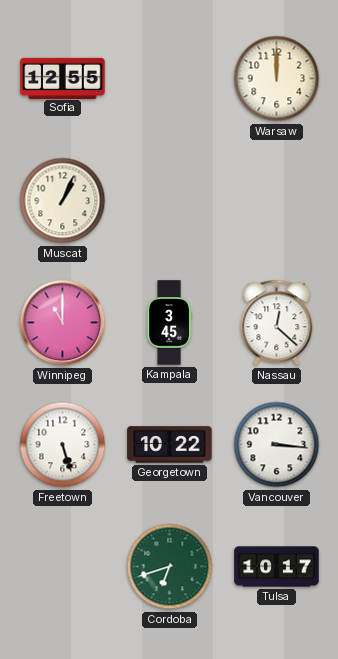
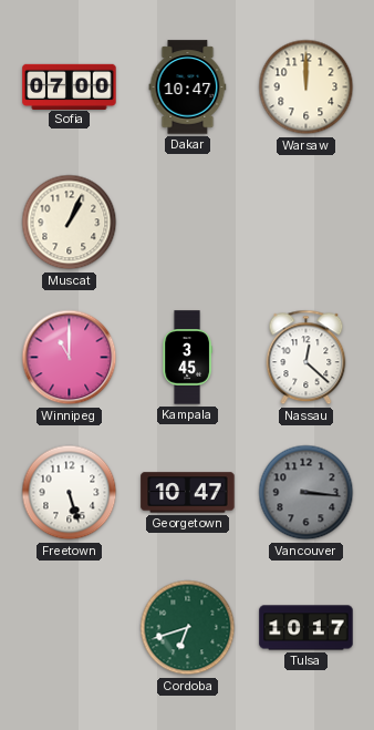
Sofia: 12:55 -> 07:00 (70, 86)
Dakar: none -> 10:47 (188, 88)
Georgetown: 10:22 -> 10:47 (188, 493)
Vancouver dial: white -> grey (307, 493)
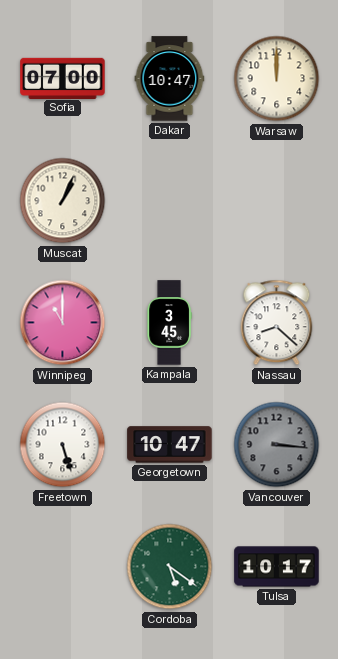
Nassau: 12:22 -> 8:22 (277, 323)
Cordoba: 6:42 -> 5:21 (170, 567)
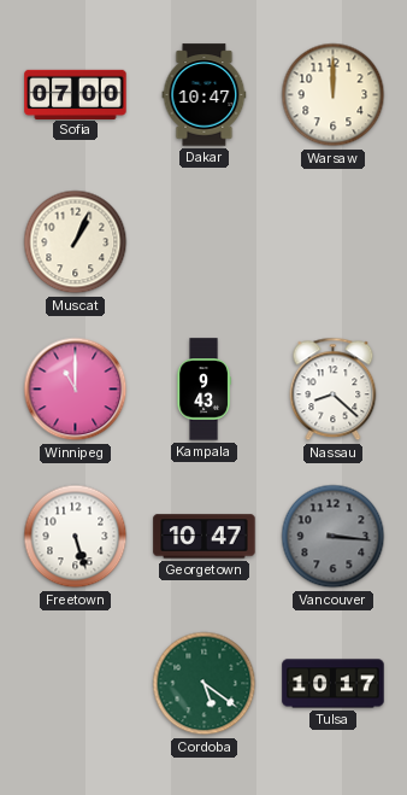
Kampala: 3:45 -> 9:43 (203, 390)
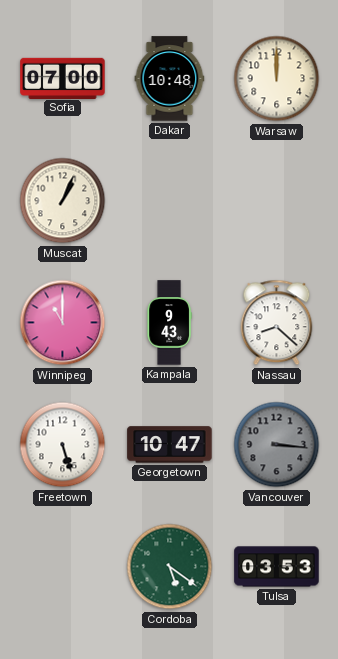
Dakar: 10:47 -> 10:48 (170, 79)
Tulsa: 10:17 -> 03:53 (277, 567)
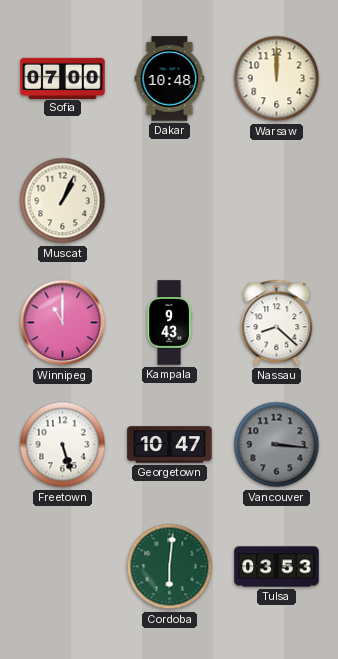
Cordoba: 5:21 -> 6:01 (170, 567)
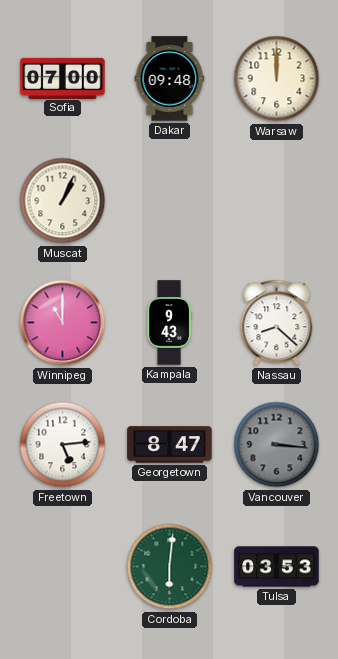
Dakar: 10:48 -> 09:48 (170, 79)
Freetown: 5:27 -> 5:14 (63, 445)
Georgetown: 10:47 -> 8:47 (170, 445)
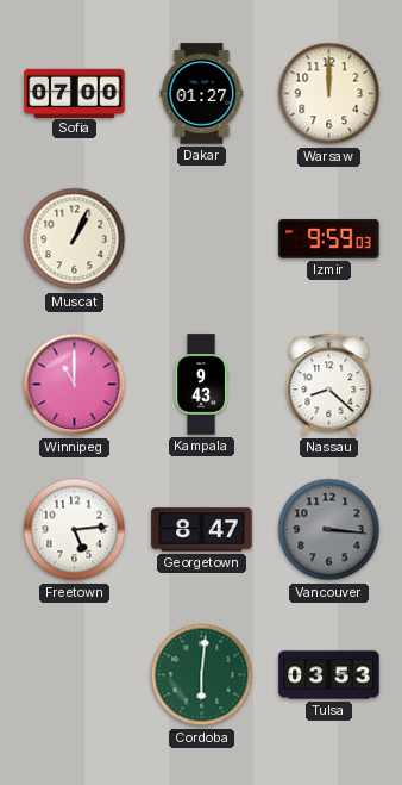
Dakar: 09:48 -> 01:27 (202, 94)
Izmir: none -> 9:59 (329, 238)
